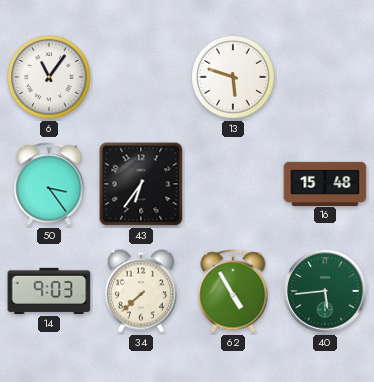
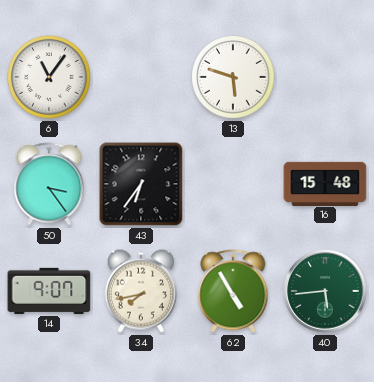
14: 9:03 -> 9:07 (49, 291)
34: 7:38 -> 7:43 (141, 291)
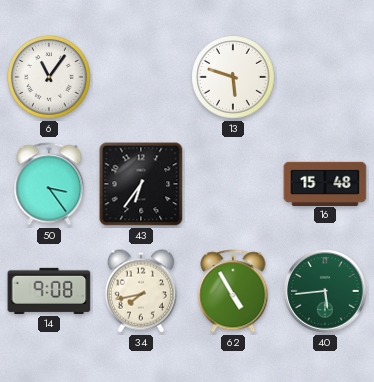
14: 9:07 -> 9:08 (49, 291)
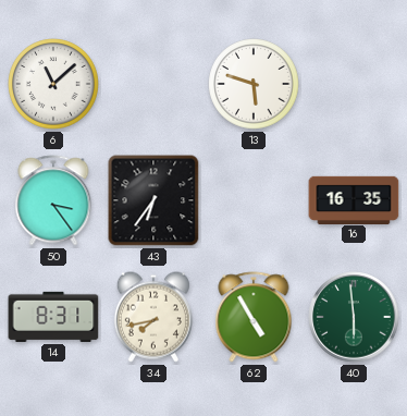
6: 11:06 -> 11:08 (53, 84)
16: 15:48 -> 16:35 (354, 199)
14: 9:08 -> 8:31 (53, 317)
40: 5:44 -> 5:59 (354, 317)
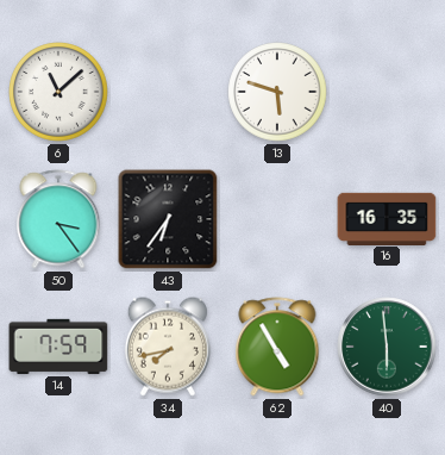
14: 8:31 -> 7:59 (58, 347)
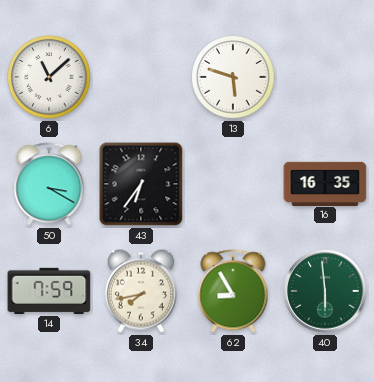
50: 3:24 -> 3:20 (49, 184)
62: 4:55 -> 8:55 (233, 291)
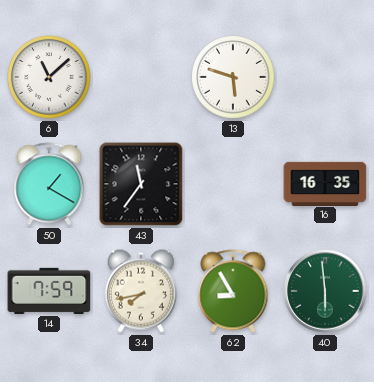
50: 3:20 -> 1:20 (49, 184)
43: 6:36 -> 11:36 (141, 184)
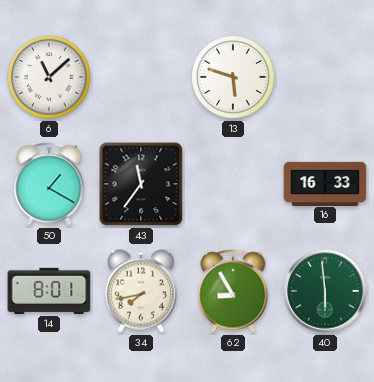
16: 16:35 -> 16:33 (325, 183)
14: 7:59 -> 8:01 (49, 291)
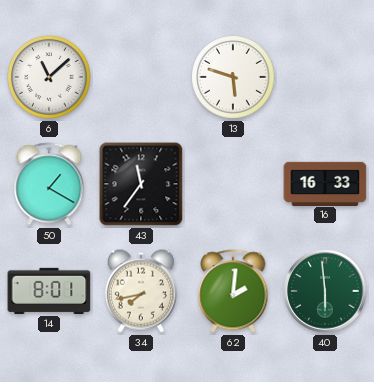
62: 8:55 -> 2:01 (233, 291)
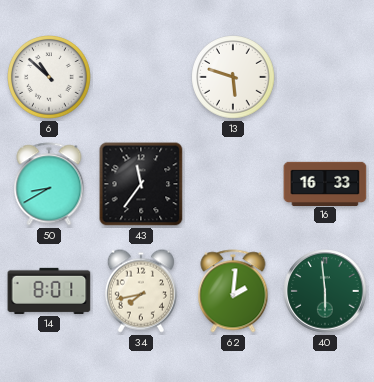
6: 11:08 -> 10:52 (49, 77)
50: 1:20 -> 8:40 (49, 184)
